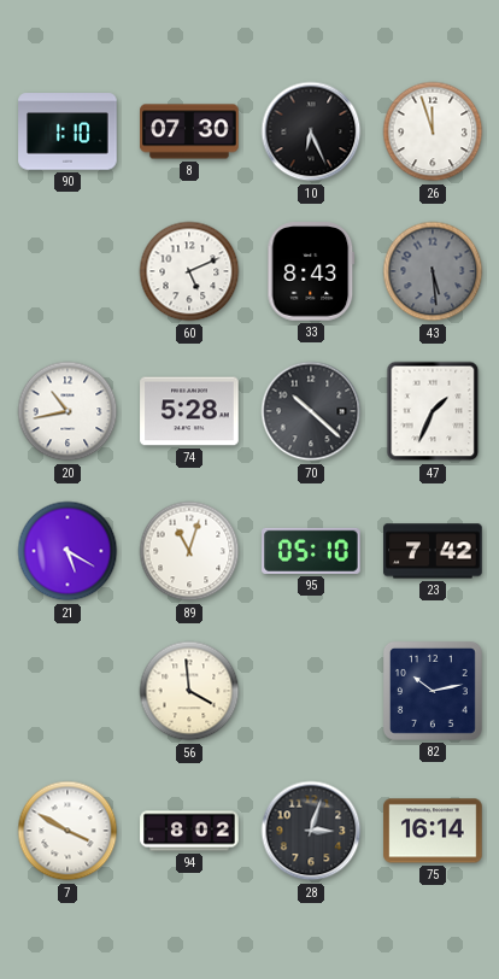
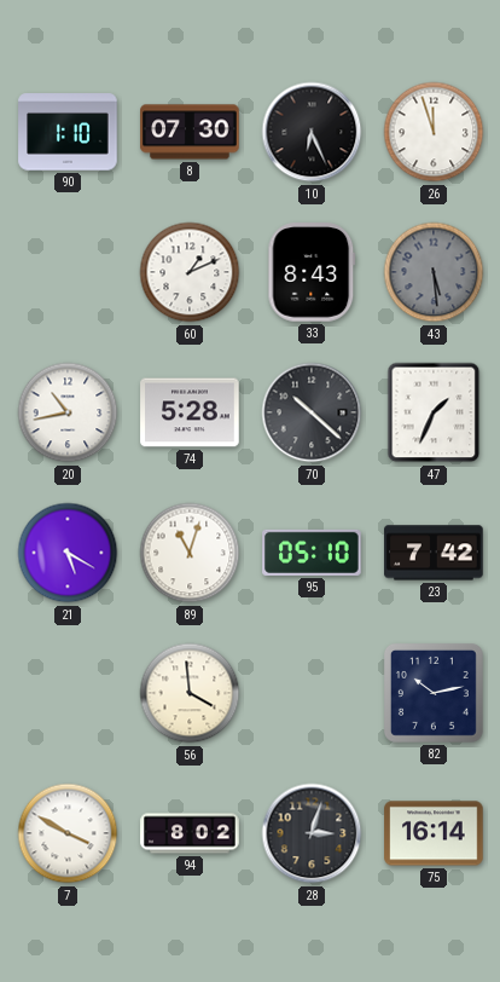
60: 5:11 -> 1:11 (190, 272)
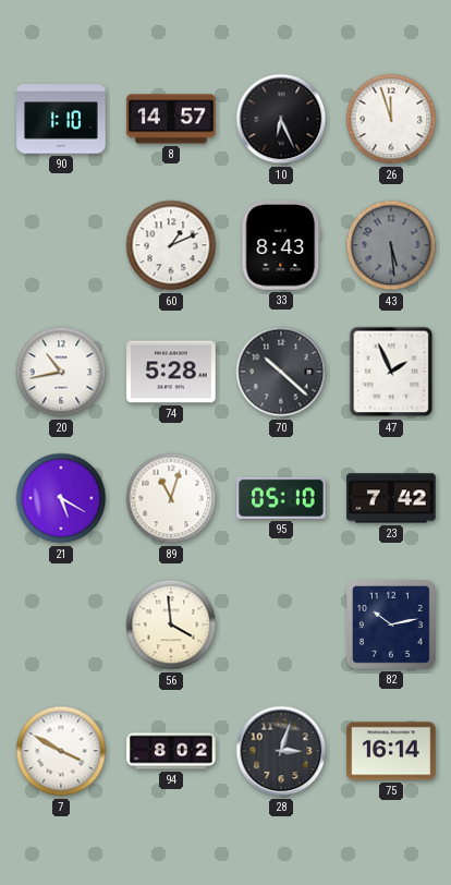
8: 07:30 -> 14:57 (171, 119)
47: 1:34 -> 1:56 (391, 372)
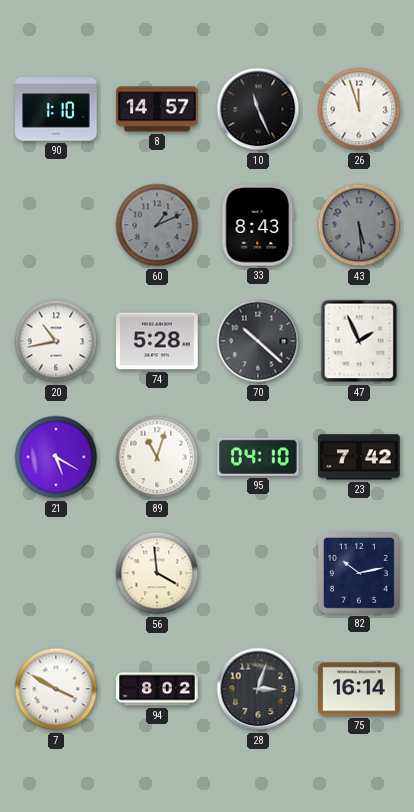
10: 6:26 -> 11:26 (258, 109)
60 dial: white -> grey (157, 225)
95: 05:10 -> 04:10 (258, 457)
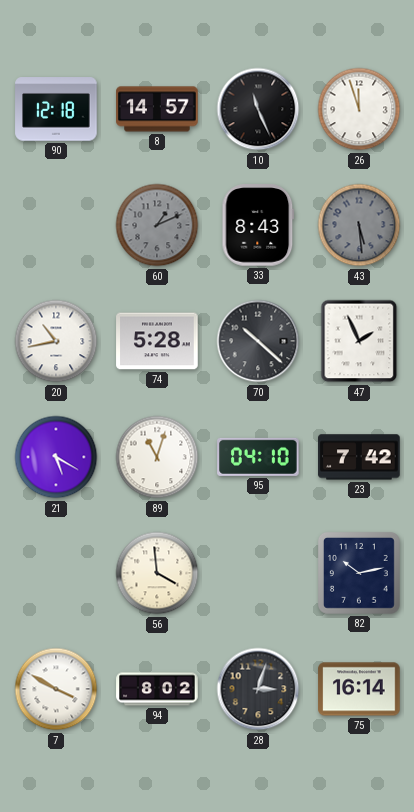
90: 1:10 -> 12:18 (56, 109)
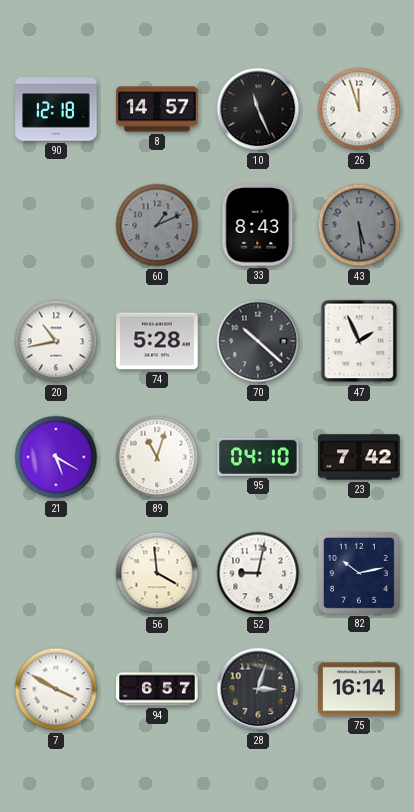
52: none -> 9:02 (258, 573)
94: 8:02 -> 6:57 (157, 689)
